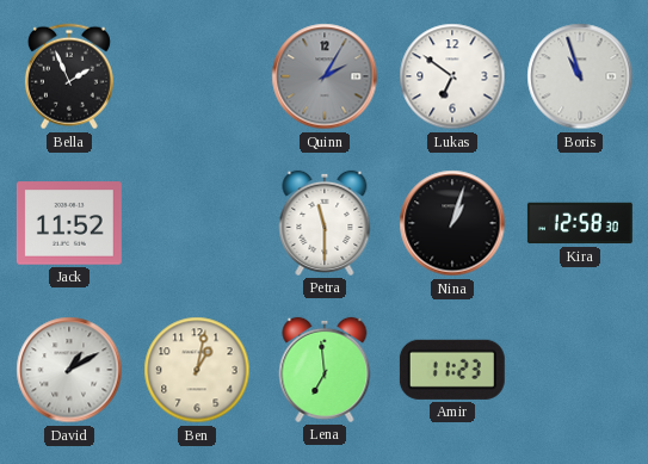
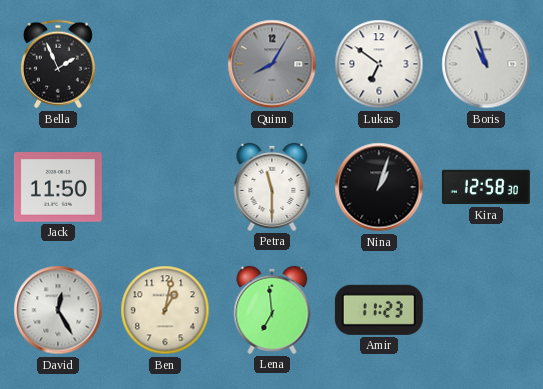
Quinn: 2:05 -> 8:05 (272, 64)
Jack: 11:52 -> 11:50 (58, 187)
David: 1:10 -> 12:25 (58, 310)
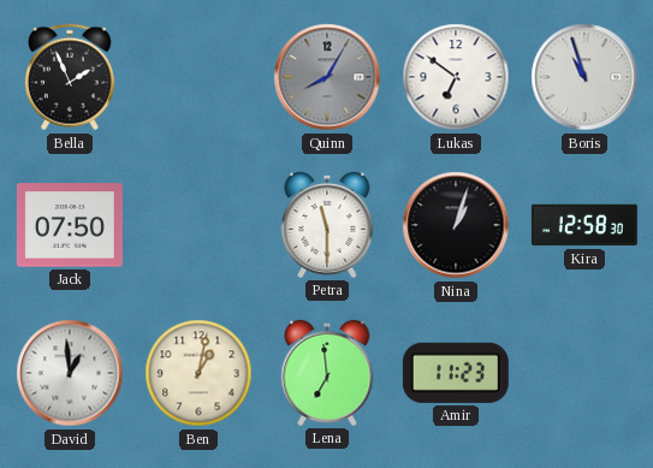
Jack: 11:50 -> 07:50 (70, 225)
David: 12:25 -> 12:59 (70, 373)
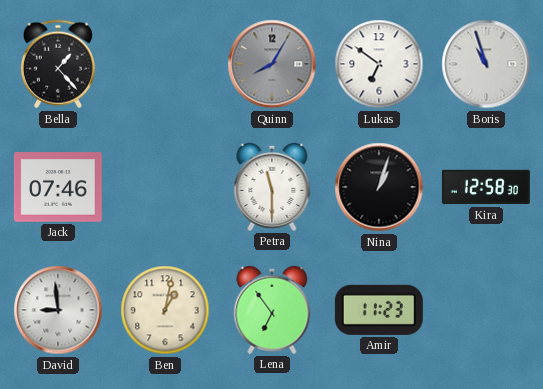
Bella: 1:56 -> 1:23 (58, 64)
Jack: 07:50 -> 07:46 (58, 187)
David: 12:59 -> 8:59 (58, 310)
Lena: 6:59 -> 6:54 (272, 310)
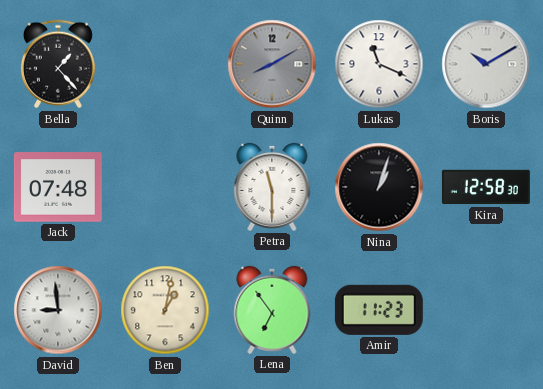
Quinn: 8:05 -> 8:10 (272, 64)
Lukas: 6:51 -> 11:19 (379, 64)
Boris: 10:57 -> 10:10 (486, 64)
Jack: 07:46 -> 07:48 (58, 187)
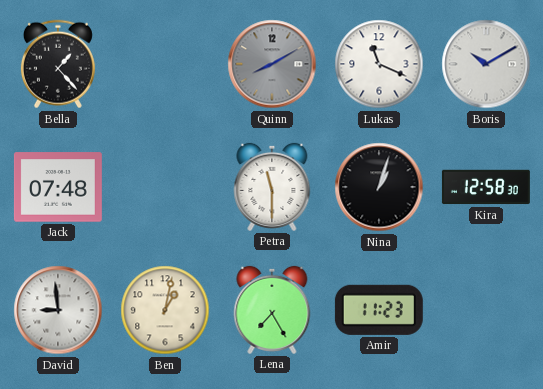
Lena: 6:54 -> 7:25 (272, 310)
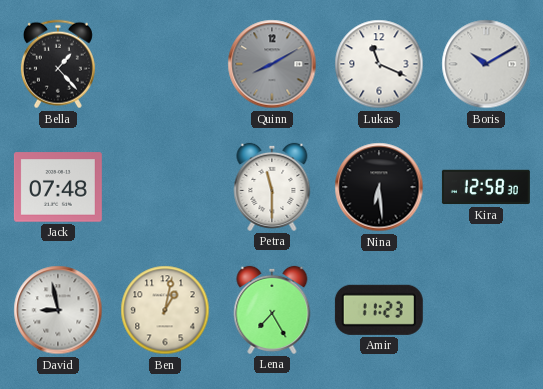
Nina: 1:03 -> 6:29 (379, 187)
David: 8:59 -> 8:58 (58, 310)
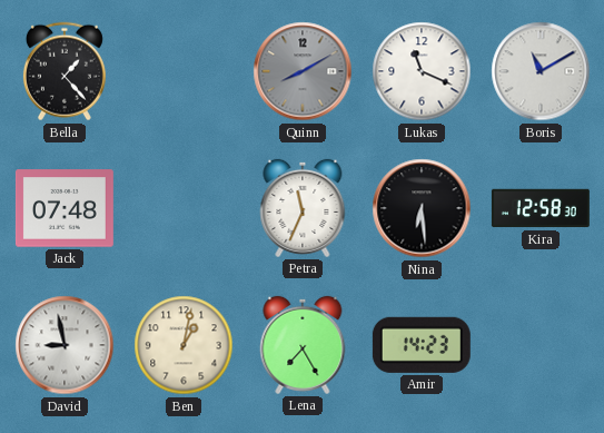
Boris: 10:10 -> 11:10 (541, 71)
Petra: 11:30 -> 11:34 (303, 208)
Amir: 11:23 -> 14:23 (422, 345)
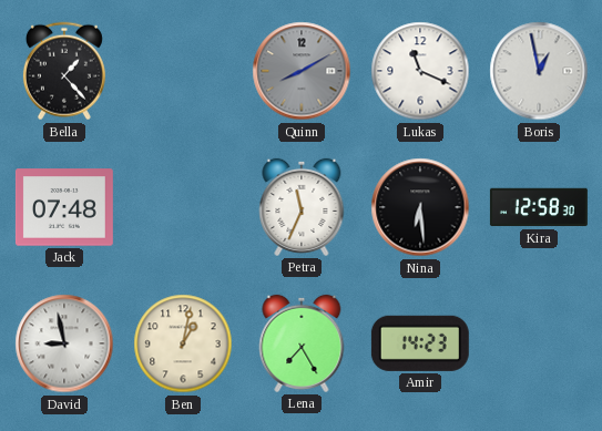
Boris: 11:10 -> 12:58 (539, 71)
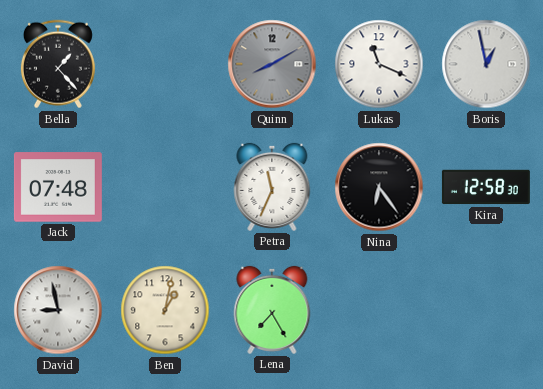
Nina: 6:29 -> 6:24 (379, 187)
Amir: 14:23 -> none (420, 343)
